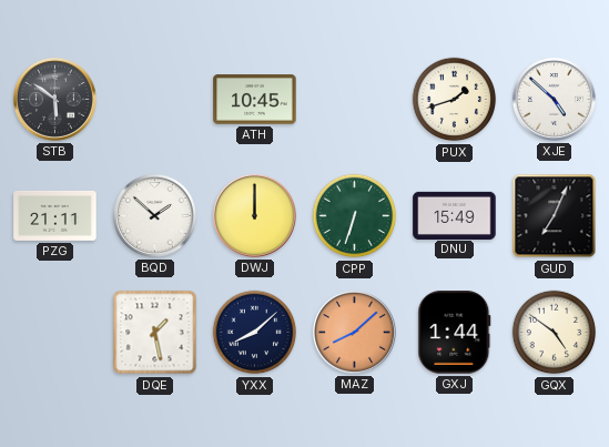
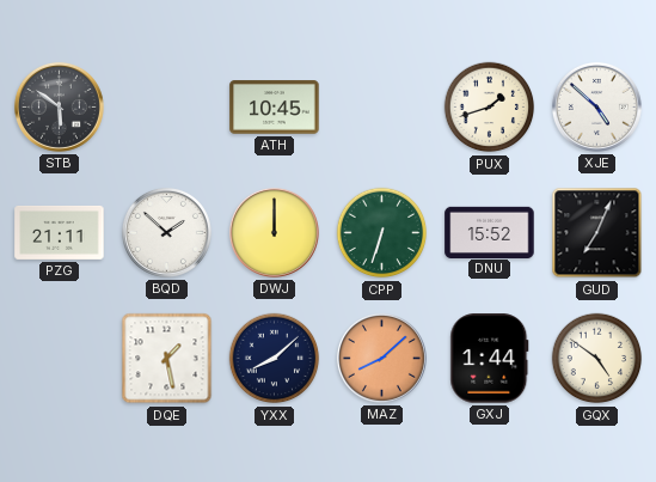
DNU: 15:49 -> 15:52 (490, 232)
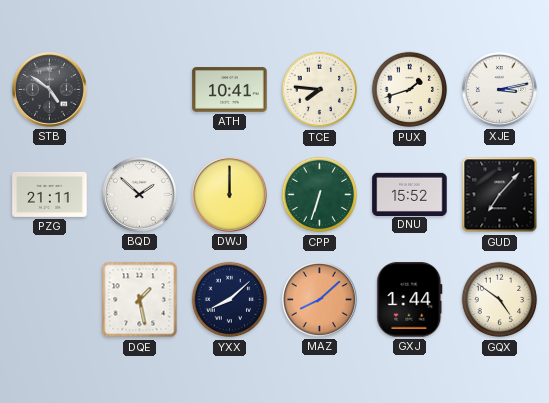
STB: 5:51 -> 4:51 (49, 89)
ATH: 10:45 -> 10:41 (230, 90)
TCE: none -> 7:46 (320, 90)
XJE: 4:52 -> 3:13 (499, 89)
GUD: 7:04 -> 7:07 (500, 195)
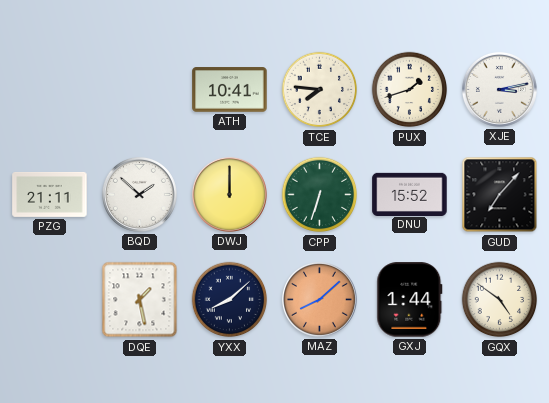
STB: 4:51 -> none (49, 89)
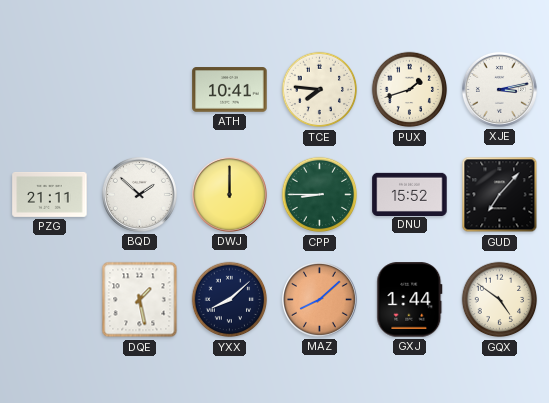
CPP: 6:33 -> 8:45 (320, 195)
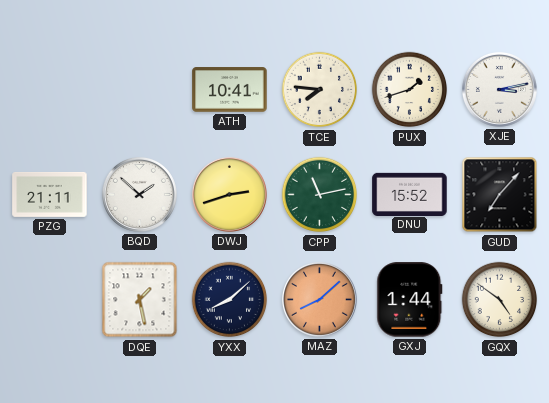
DWJ: 12:00 -> 2:42 (229, 194)
CPP: 8:45 -> 11:13 (320, 195)
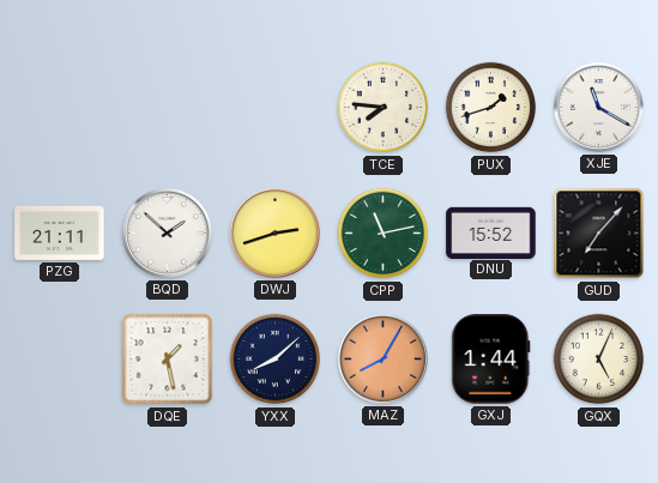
ATH: 10:41 -> none (230, 90)
XJE: 3:13 -> 11:20 (598, 107)
MAZ: 8:08 -> 8:05 (382, 358)
GQX: 4:51 -> 5:04 (599, 360)
